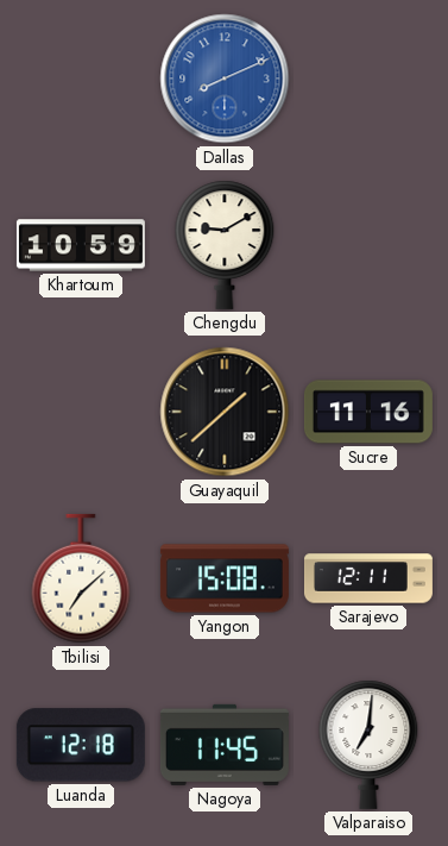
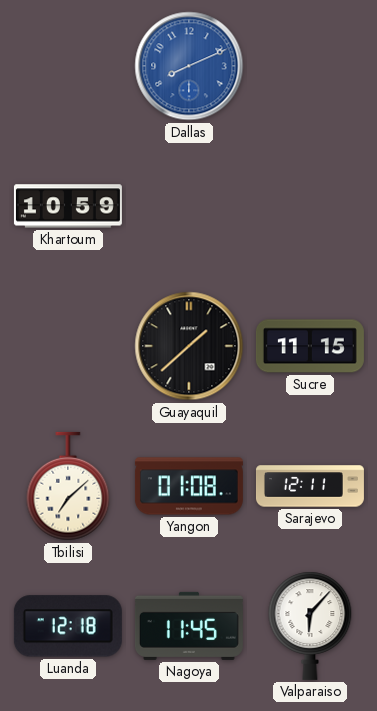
Chengdu: 9:10 -> none (225, 245)
Sucre: 11:16 -> 11:15 (310, 346)
Yangon: 15:08 -> 01:08 (189, 486)
Valparaiso: 7:01 -> 6:07 (310, 626)
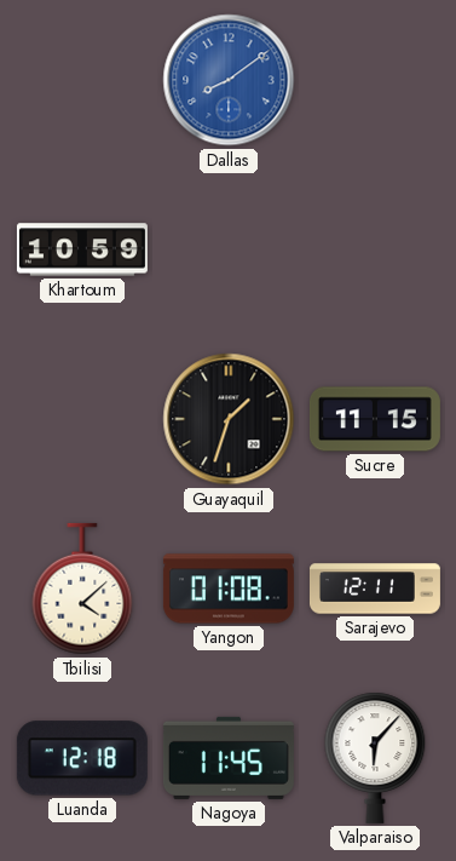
Dallas: 8:11 -> 8:09 (229, 80)
Guayaquil: 1:38 -> 1:33 (229, 419)
Tbilisi: 7:08 -> 4:08 (82, 589)
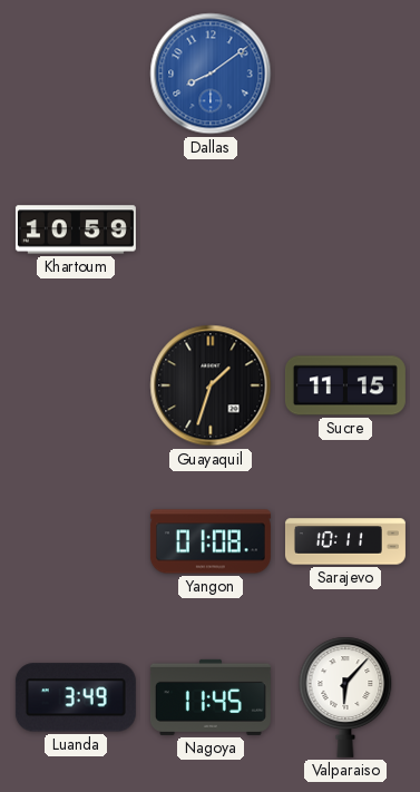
Tbilisi: 4:08 -> none (82, 589)
Sarajevo: 12:11 -> 10:11 (345, 541)
Luanda: 12:18 -> 3:49 (76, 697)
